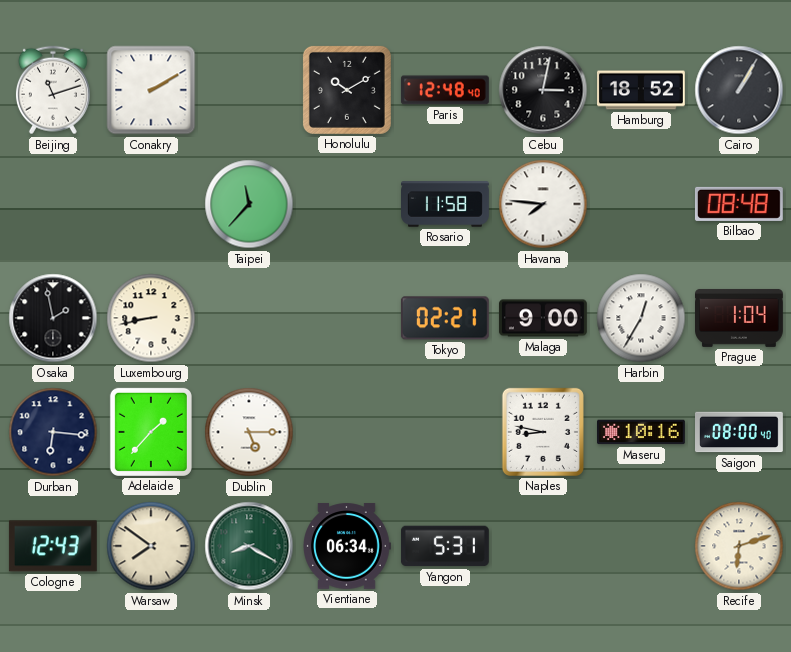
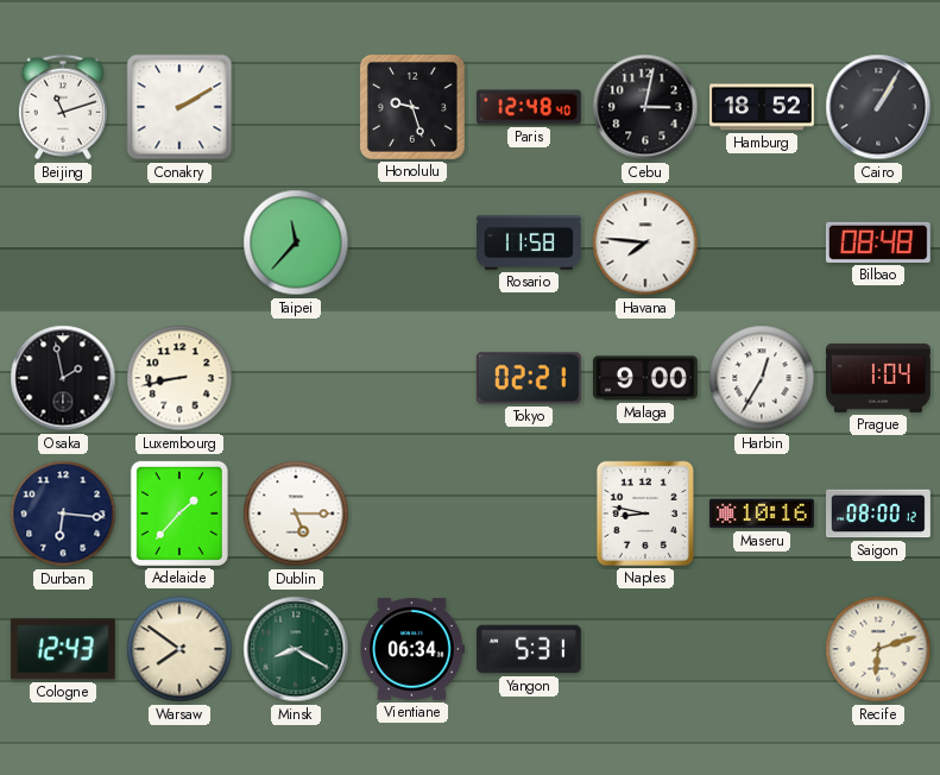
Honolulu: 10:10 -> 9:27 (412, 107)
Saigon: 08:00:40 -> 08:00:12 (879, 513)
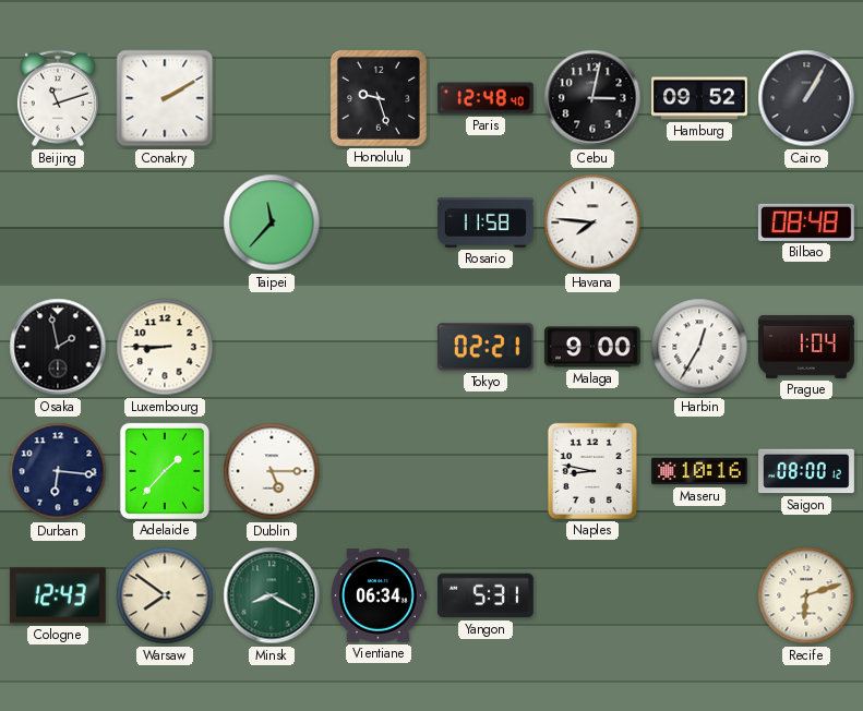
Hamburg: 18:52 -> 09:52 (700, 98)
Luxembourg: 8:43 -> 8:45 (165, 347)
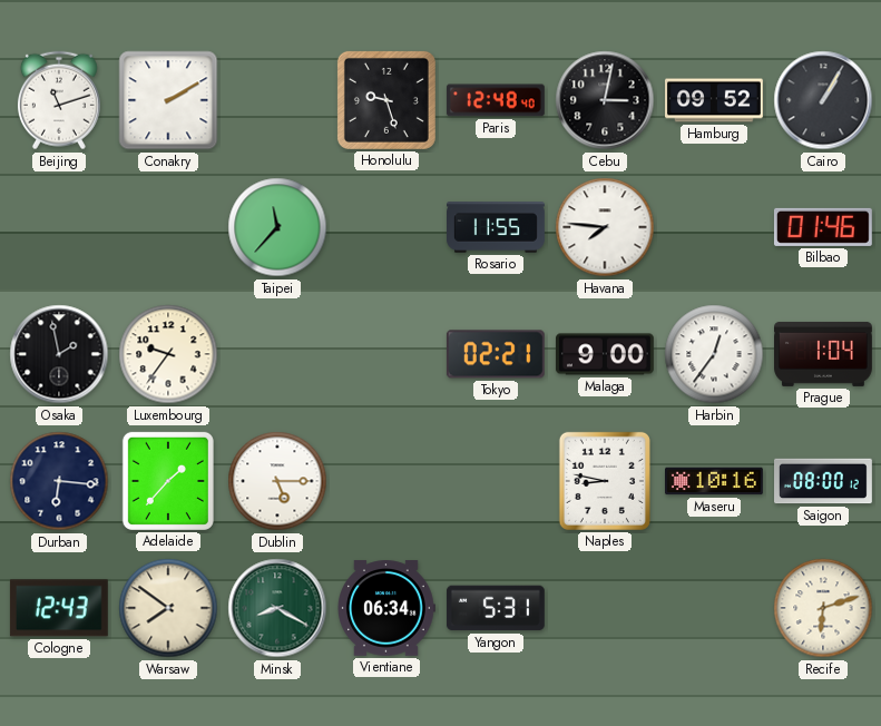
Rosario: 11:58 -> 11:55 (497, 227)
Bilbao: 08:48 -> 01:46 (823, 227)
Luxembourg: 8:45 -> 9:36 (168, 354)
Harbin: 12:35 -> 12:36 (714, 354)
